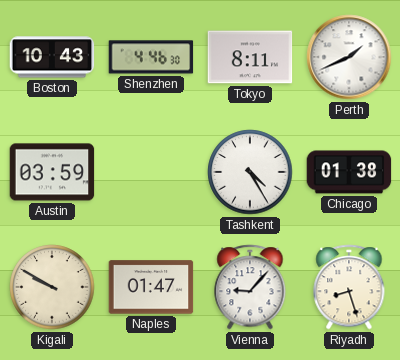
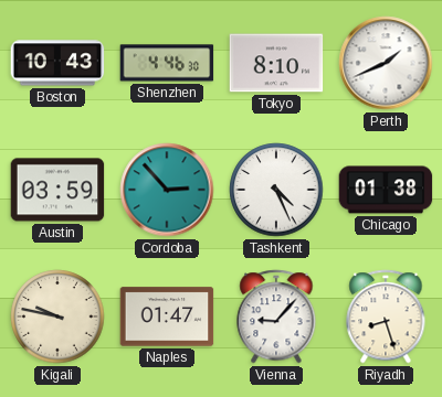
Tokyo: 8:11 -> 8:10 (276, 63)
Cordoba: none -> 2:53 (167, 190)
Tashkent: 4:25 -> 4:26 (276, 190)
Kigali: 9:50 -> 9:47 (57, 316)
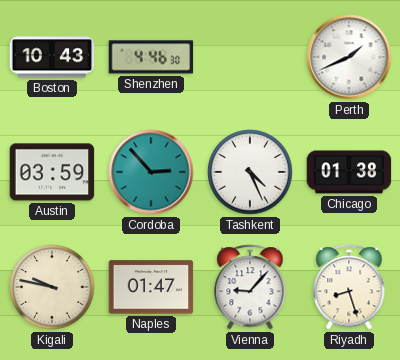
Tokyo: 8:10 -> none (276, 63)
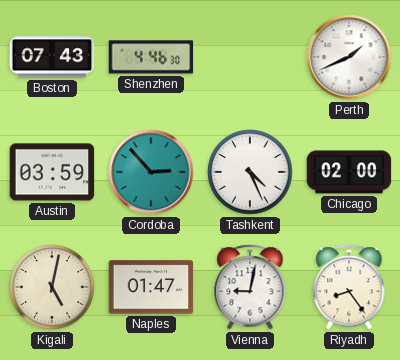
Boston: 10:43 -> 07:43 (52, 57)
Chicago: 01:38 -> 02:00 (349, 172)
Kigali: 9:47 -> 5:02 (52, 287)
Vienna: 9:07 -> 9:02 (250, 287)
Riyadh: 8:27 -> 8:24 (349, 287)
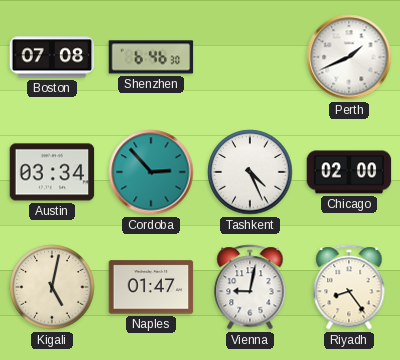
Boston: 07:43 -> 07:08 (52, 57)
Shenzhen: 4:46 -> 6:46 (151, 57)
Austin: 03:59 -> 03:34 (52, 172)
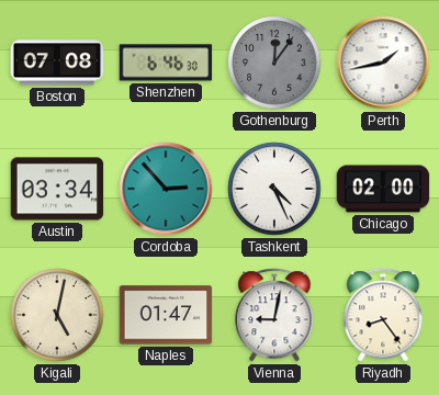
Gothenburg: none -> 12:06 (274, 63)
Perth: 1:41 -> 1:43 (383, 63)
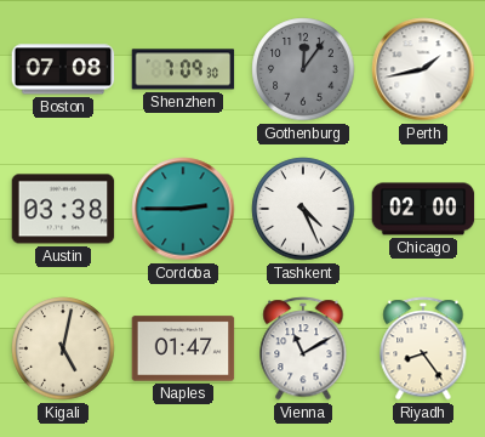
Shenzhen: 6:46 -> 7:09 (183, 69)
Austin: 03:34 -> 03:38 (63, 209)
Cordoba: 2:53 -> 2:45 (183, 209)
Vienna: 9:02 -> 11:10 (303, 348)
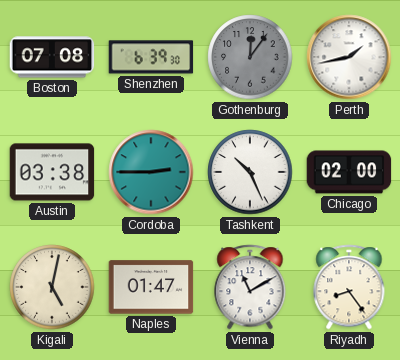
Shenzhen: 7:09 -> 6:39 (151, 57)
Tashkent: 4:26 -> 10:26 (250, 172)
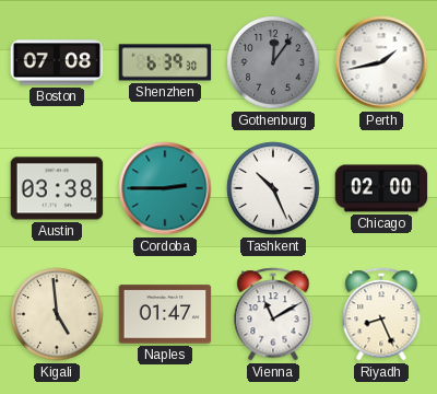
Kigali: 5:02 -> 4:59 (57, 314)
Riyadh: 8:24 -> 8:26 (381, 314)
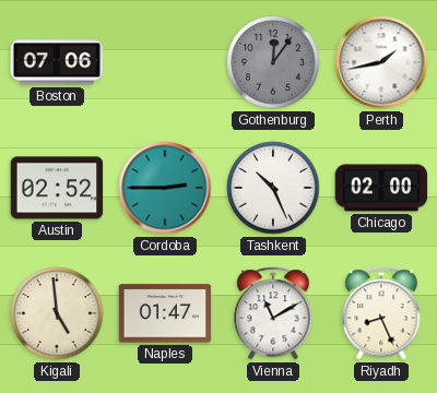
Boston: 07:08 -> 07:06 (57, 62)
Shenzhen: 6:39 -> none (165, 62)
Austin: 03:38 -> 02:52 (57, 188)
